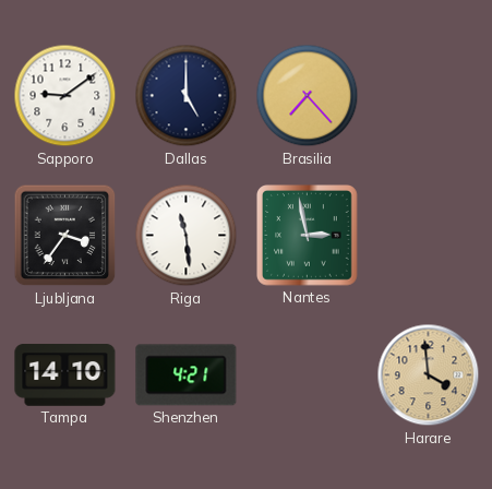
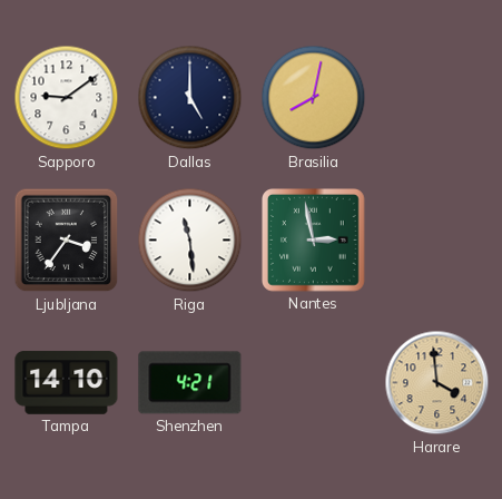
Brasilia: 7:23 -> 8:02 (314, 98)
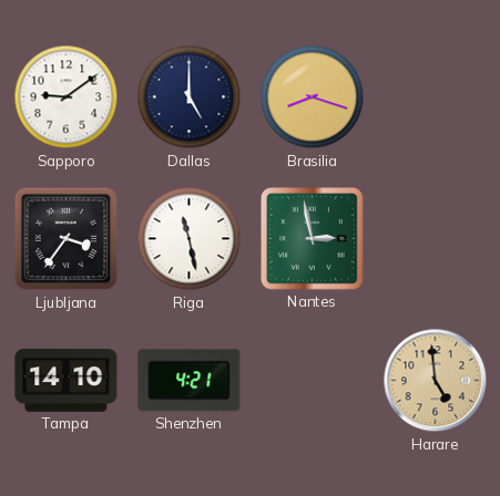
Brasilia: 8:02 -> 8:18 (313, 97)
Riga: 11:29 -> 11:28 (190, 239)
Harare: 3:59 -> 4:59 (436, 381)
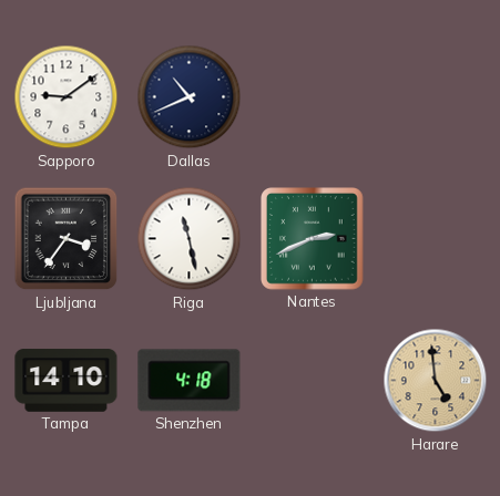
Dallas: 5:00 -> 10:41 (190, 97)
Brasilia: 8:18 -> none (313, 97)
Nantes: 2:58 -> 2:41 (313, 239)
Shenzhen: 4:21 -> 4:18 (190, 381)
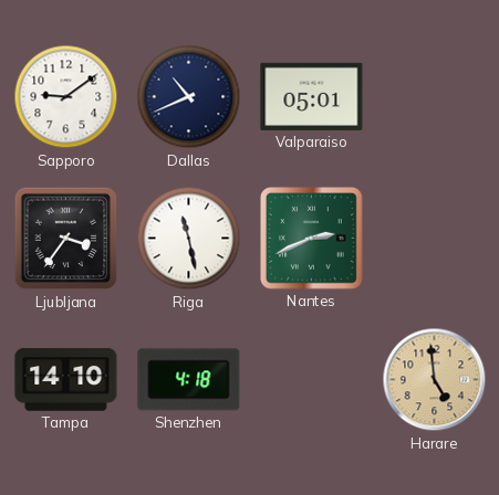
Valparaiso: none -> 05:01 (312, 96)
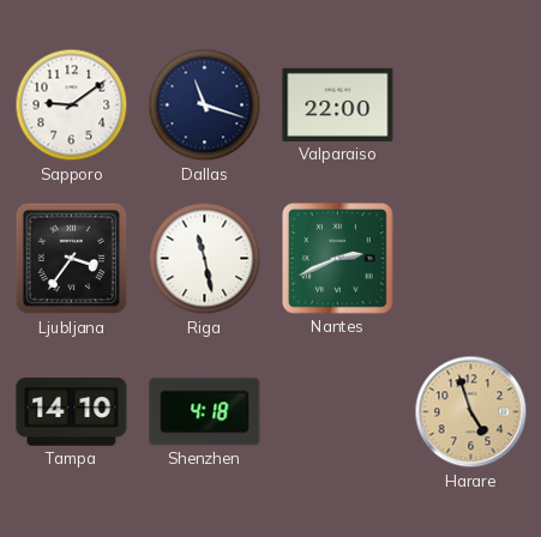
Dallas: 10:41 -> 11:18 (205, 105)
Valparaiso: 05:01 -> 22:00 (338, 104)
Harare: 4:59 -> 4:57 (471, 412)
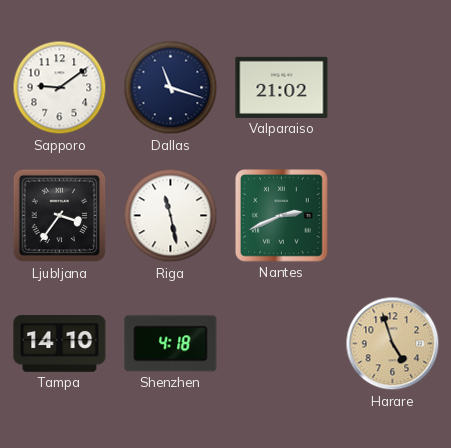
Valparaiso: 22:00 -> 21:02 (282, 87)
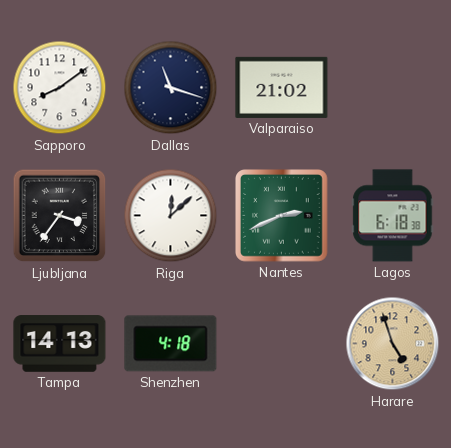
Sapporo: 9:09 -> 8:09 (60, 88)
Riga: 11:28 -> 12:08 (171, 216)
Lagos: none -> 6:18 (393, 216)
Tampa: 14:10 -> 14:13 (60, 344)
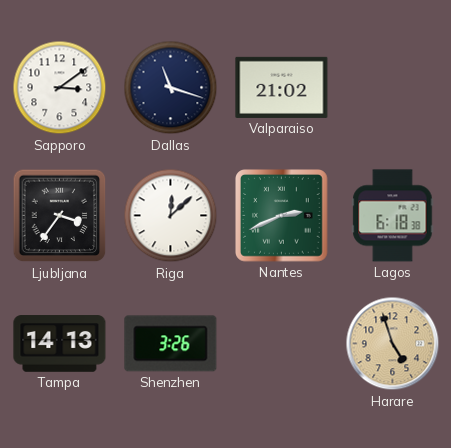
Sapporo: 8:09 -> 3:09 (60, 88)
Shenzhen: 4:18 -> 3:26 (171, 344)
